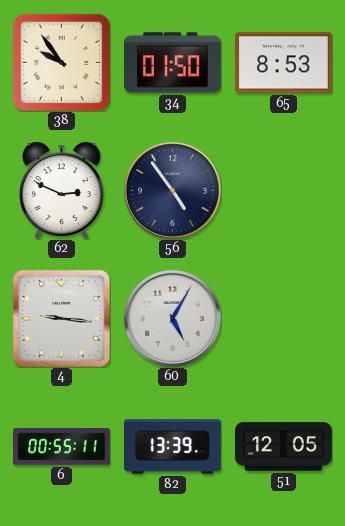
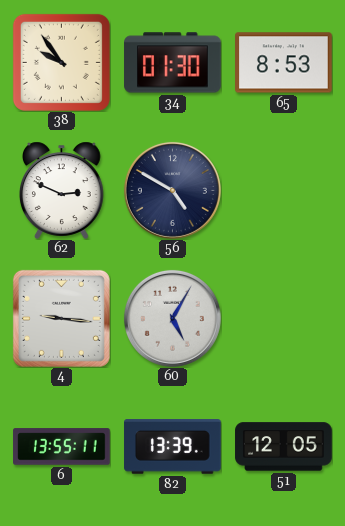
34: 01:50 -> 01:30 (173, 63)
56: 4:54 -> 4:50 (172, 190)
6: 00:55 -> 13:55 (62, 447)
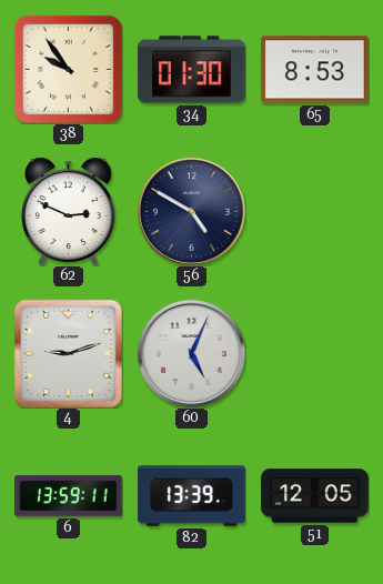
4: 9:16 -> 9:12 (68, 353)
60: 5:05 -> 5:04 (191, 353)
6: 13:55 -> 13:59 (69, 496)
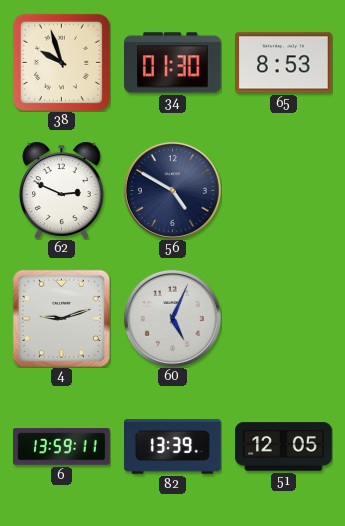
38: 9:54 -> 9:57 (61, 62)
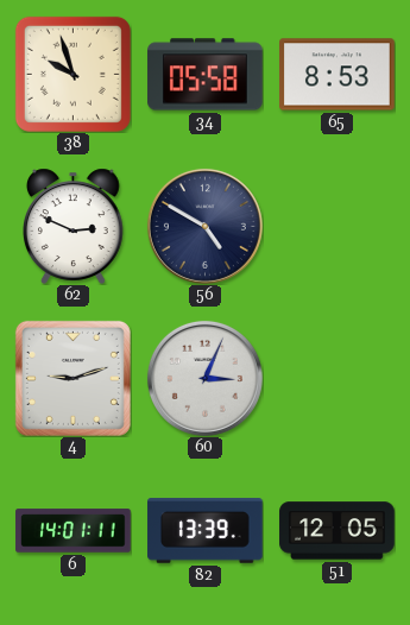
34: 01:30 -> 05:58 (206, 75)
60: 5:04 -> 3:04 (204, 378)
6: 13:59 -> 14:01 (74, 531)
